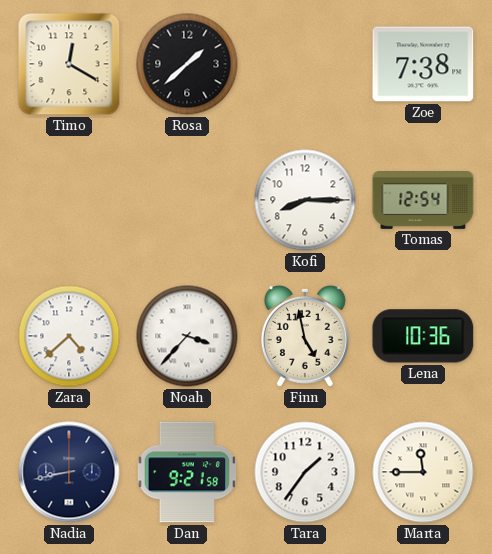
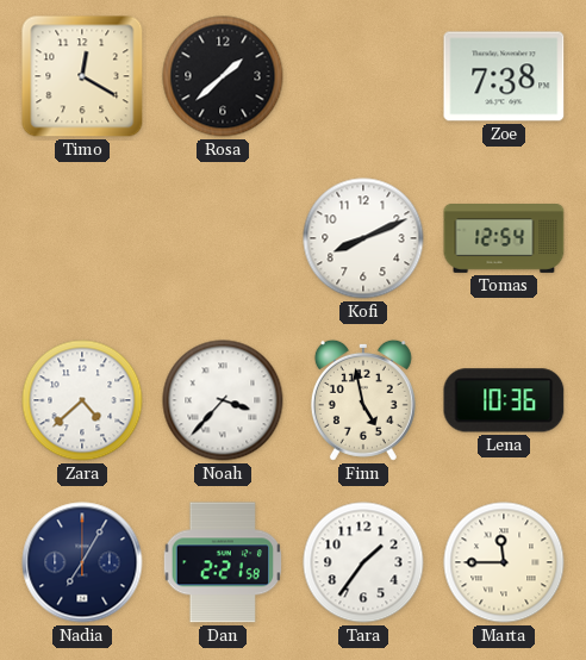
Kofi: 8:15 -> 8:11 (363, 238)
Nadia: 8:43 -> 7:05 (82, 562)
Dan: 9:21 -> 2:21 (222, 562)
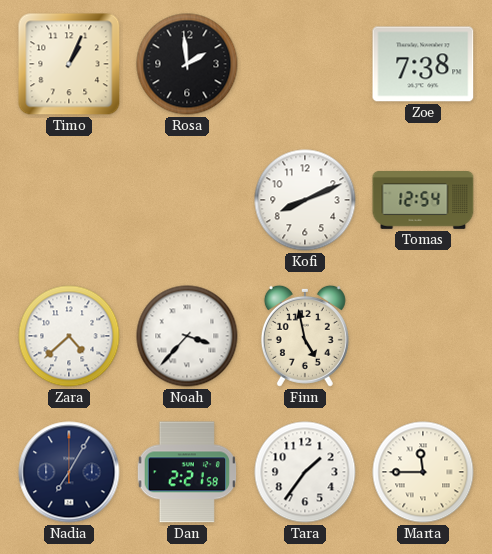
Timo: 12:20 -> 1:04 (69, 64)
Rosa: 1:38 -> 1:59 (187, 64)
Lena: 10:36 -> none (504, 400)
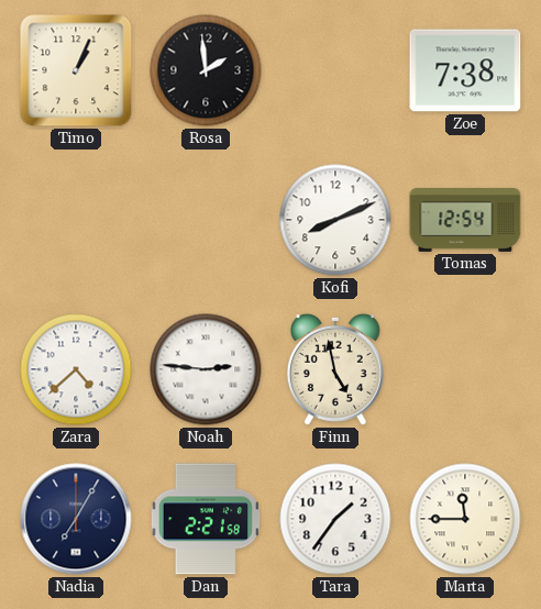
Noah: 3:37 -> 2:46 (206, 369)
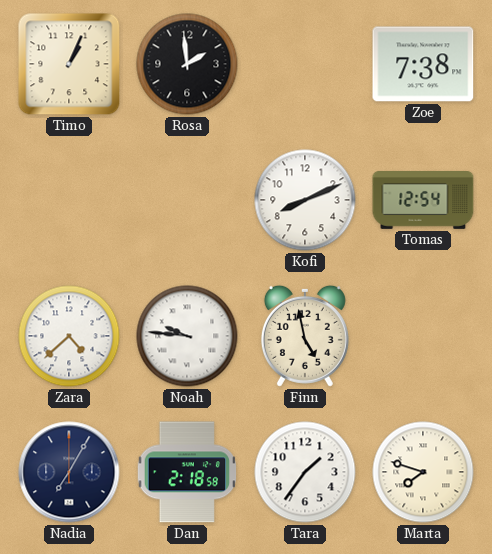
Noah: 2:46 -> 9:46 (187, 336)
Dan: 2:21 -> 2:18 (186, 472)
Marta: 11:45 -> 7:48 (423, 472)
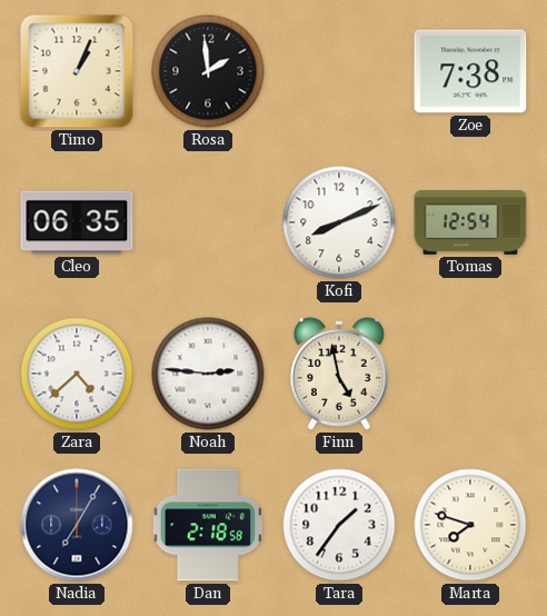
Cleo: none -> 06:35 (77, 222)
Noah: 9:46 -> 2:46 (208, 374)
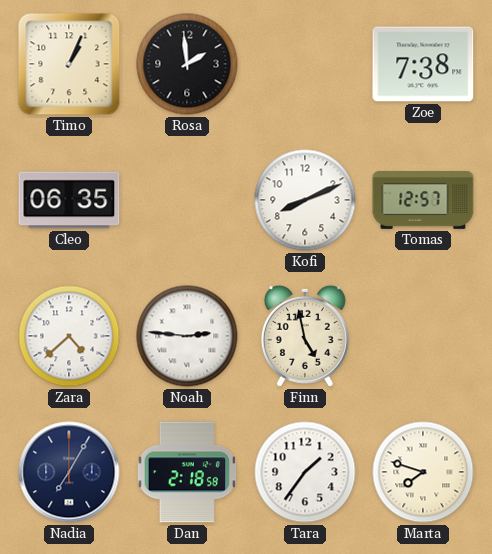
Tomas: 12:54 -> 12:57 (423, 201)
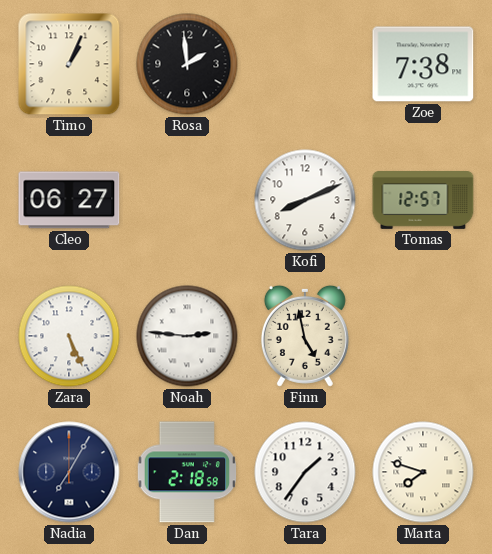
Cleo: 06:35 -> 06:27 (69, 200)
Zara: 4:38 -> 5:26 (69, 336)
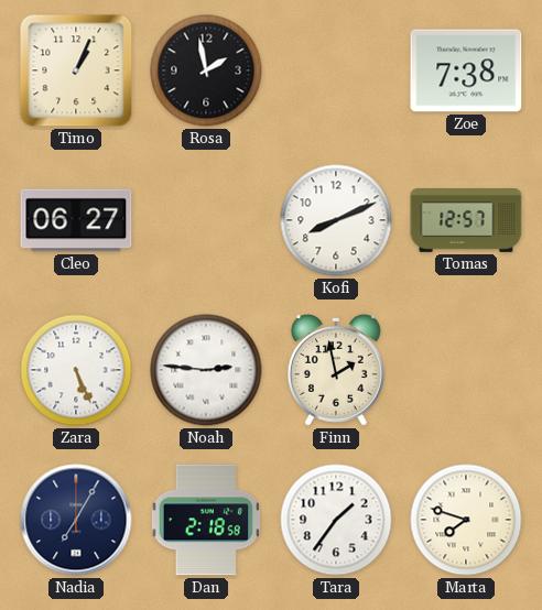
Rosa: 1:59 -> 1:58 (206, 70)
Finn: 4:58 -> 1:58 (336, 370)
